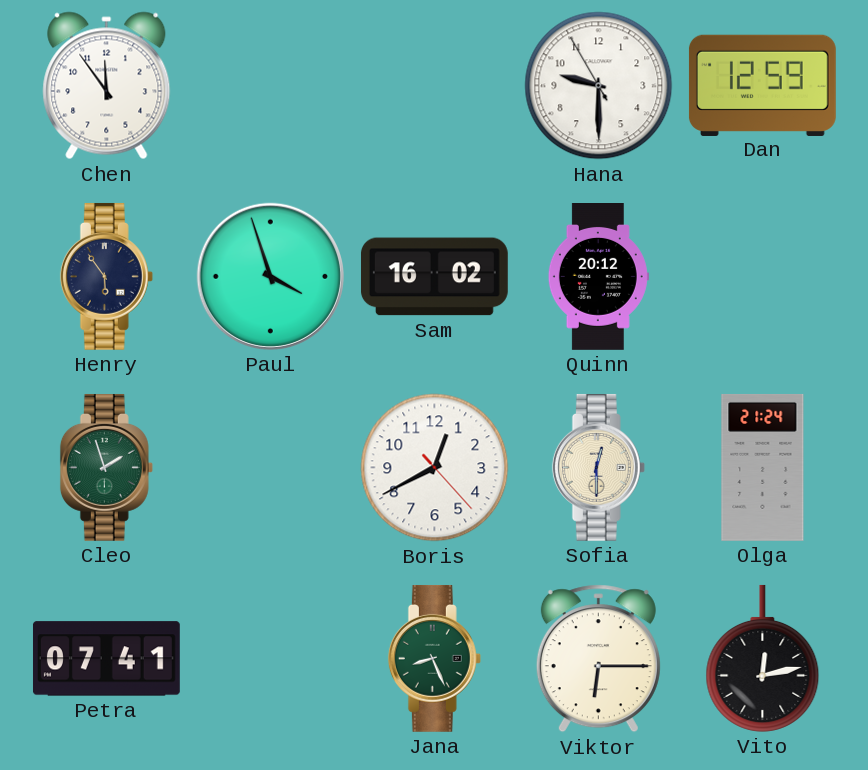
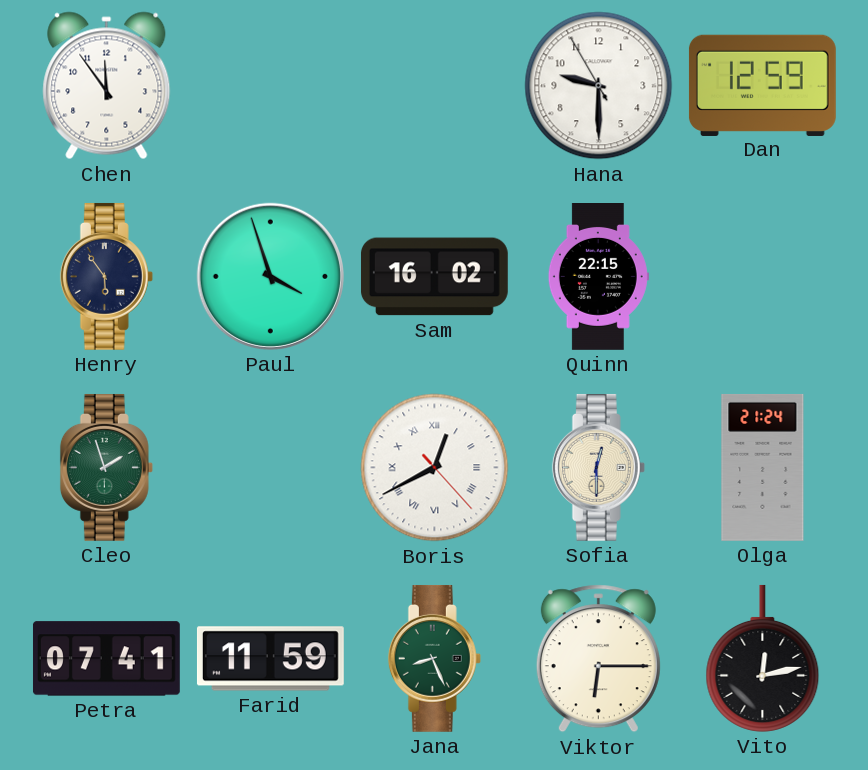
Quinn: 20:12 -> 22:15 (598, 277)
Boris numerals: Arabic -> Roman (435, 468)
Farid: none -> 11:59 (270, 659)
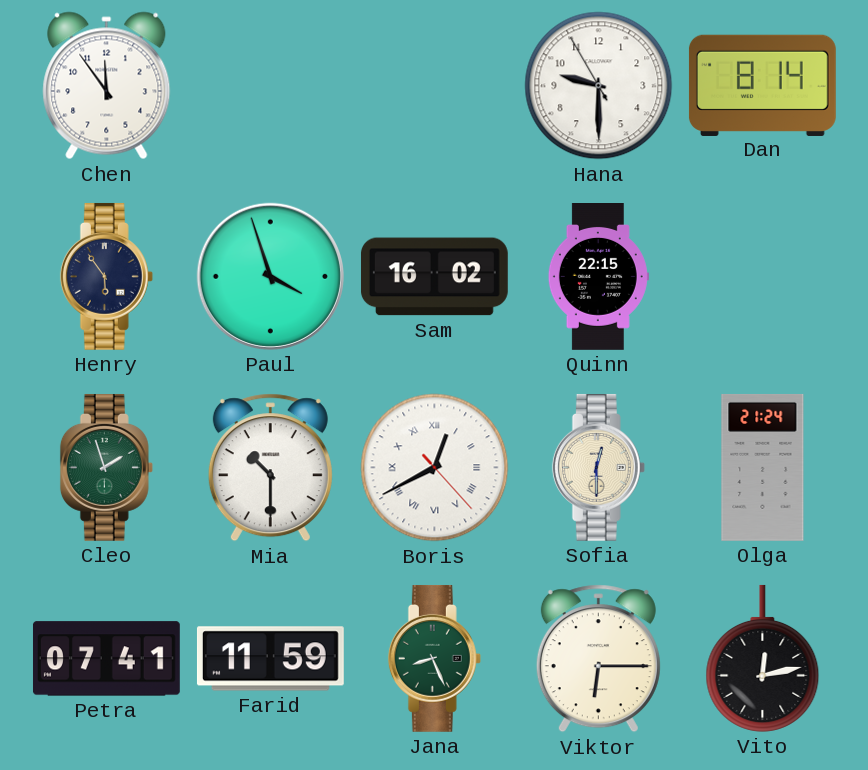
Dan: 12:59 -> 8:14 (762, 85)
Mia: none -> 10:30 (270, 468)
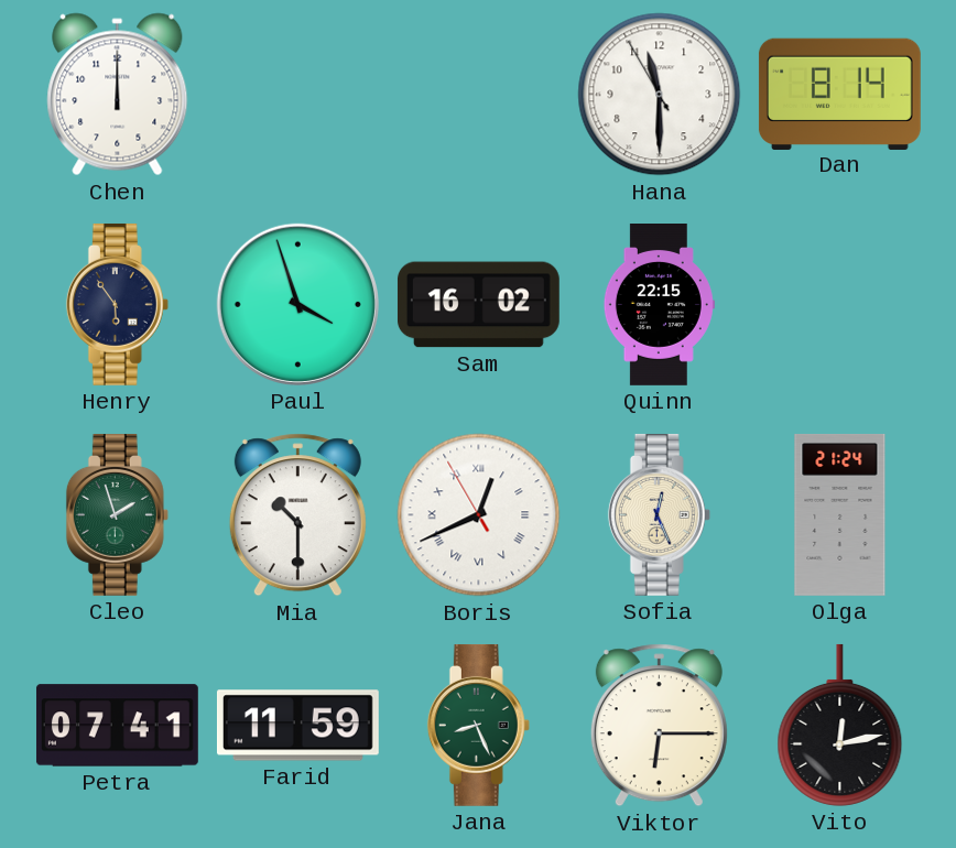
Chen: 11:54 -> 12:00 (118, 95)
Hana: 9:29 -> 11:29 (660, 95)
Boris: 12:40:23 -> 12:40:55 (479, 515)
Sofia: 12:30 -> 12:26 (659, 514)
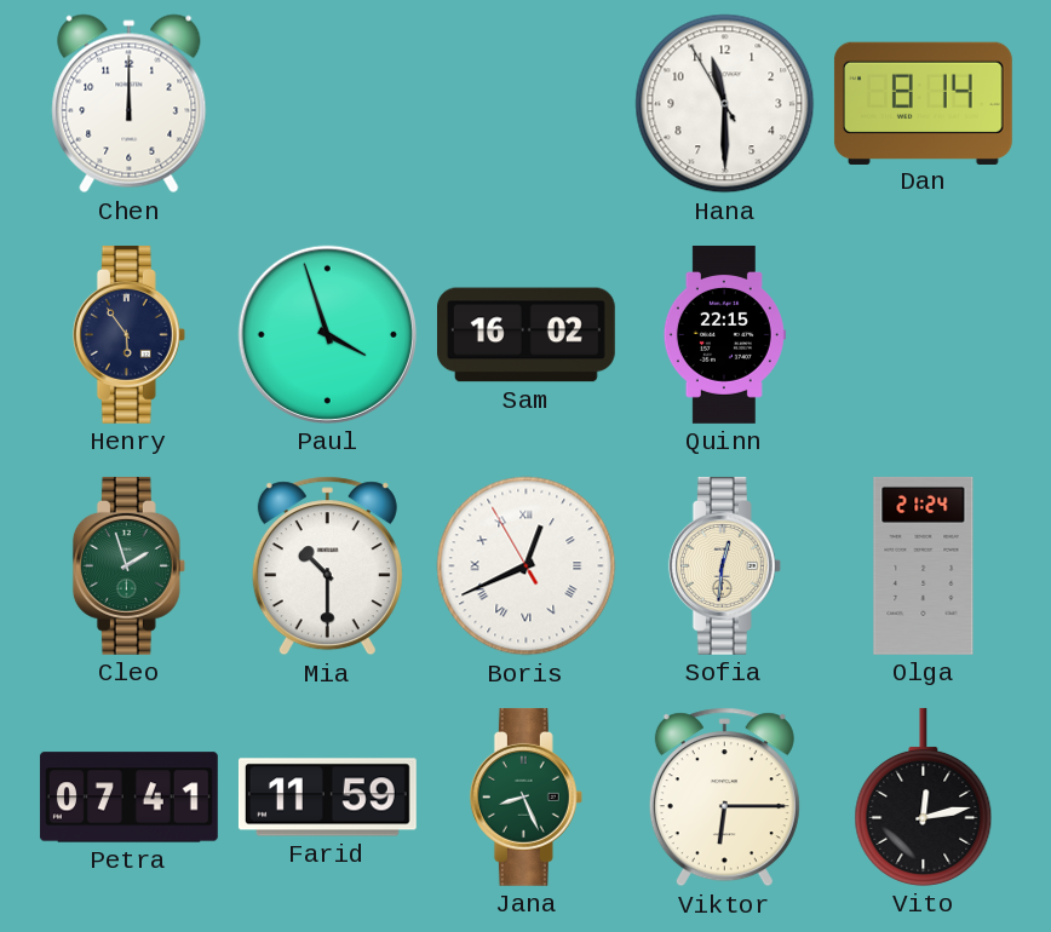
Sofia: 12:26 -> 12:31 (724, 565)
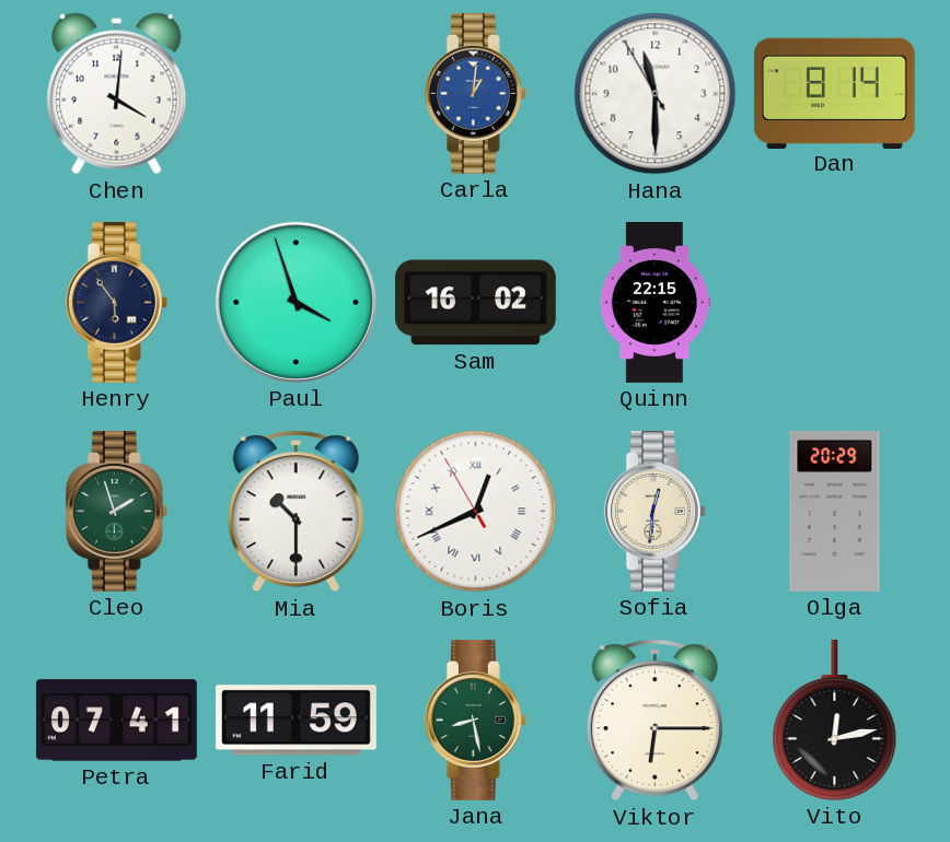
Chen: 12:00 -> 4:01 (117, 94)
Carla: none -> 1:01 (475, 93)
Olga: 21:24 -> 20:29 (835, 511)
Jana: 8:26 -> 8:28 (475, 720)
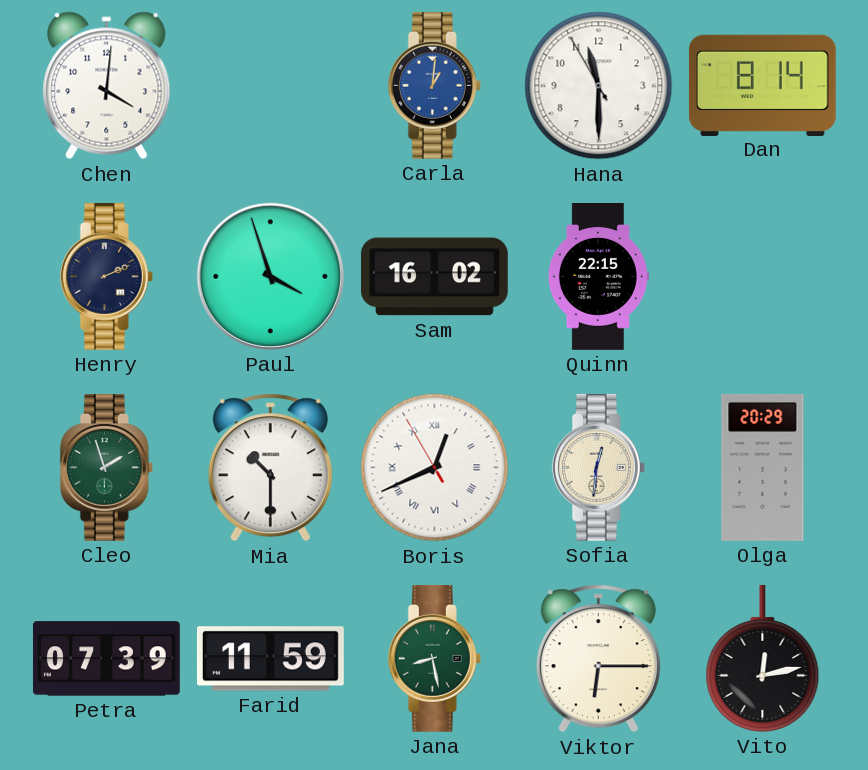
Henry: 5:54 -> 2:11 (106, 276)
Petra: 07:41 -> 07:39 (106, 659)
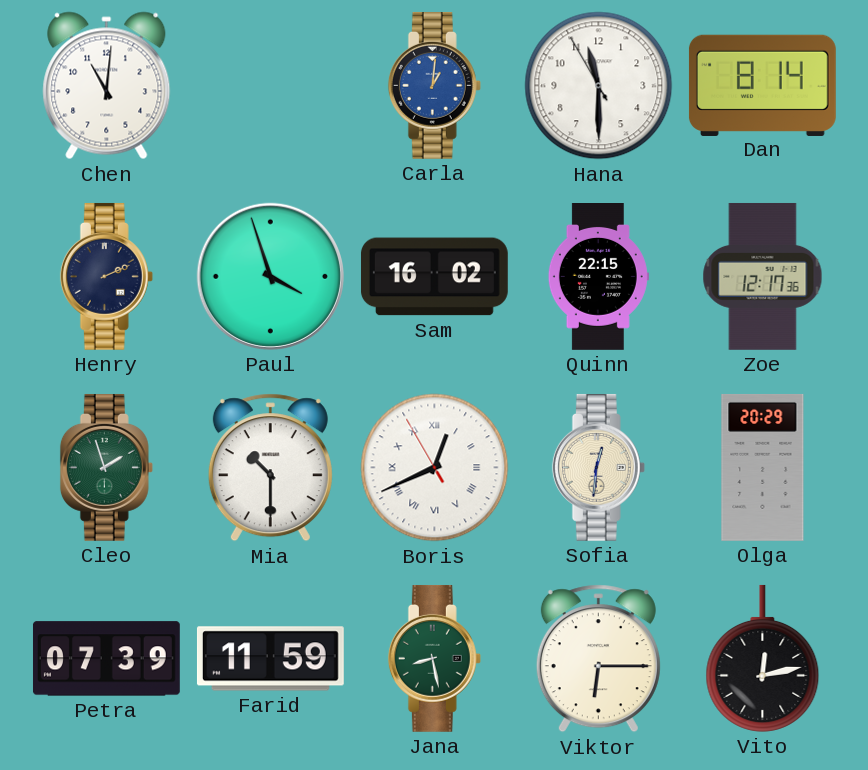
Chen: 4:01 -> 11:01 (107, 86)
Zoe: none -> 12:17 (763, 276)
